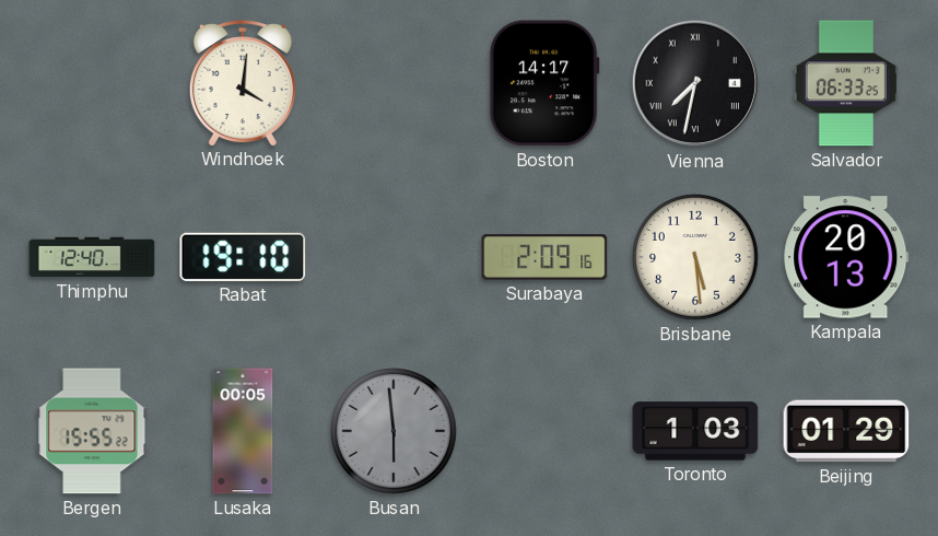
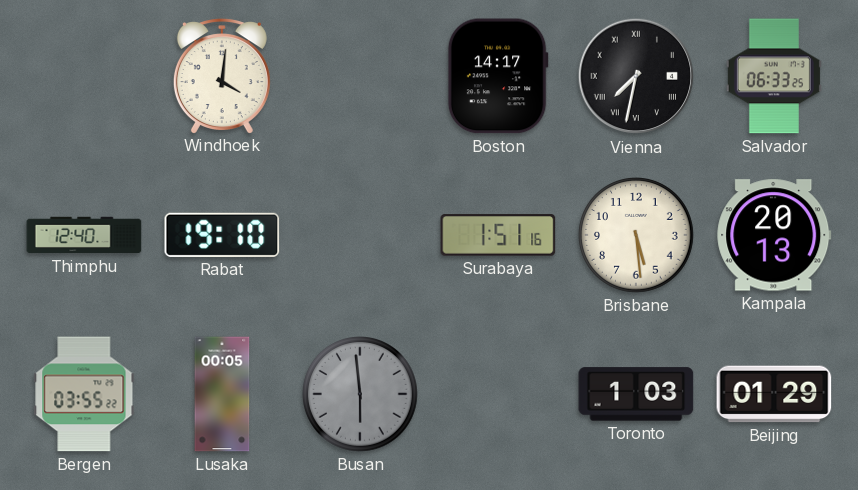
Surabaya: 2:09 -> 1:51 (498, 235)
Bergen: 15:55 -> 03:55 (84, 394)
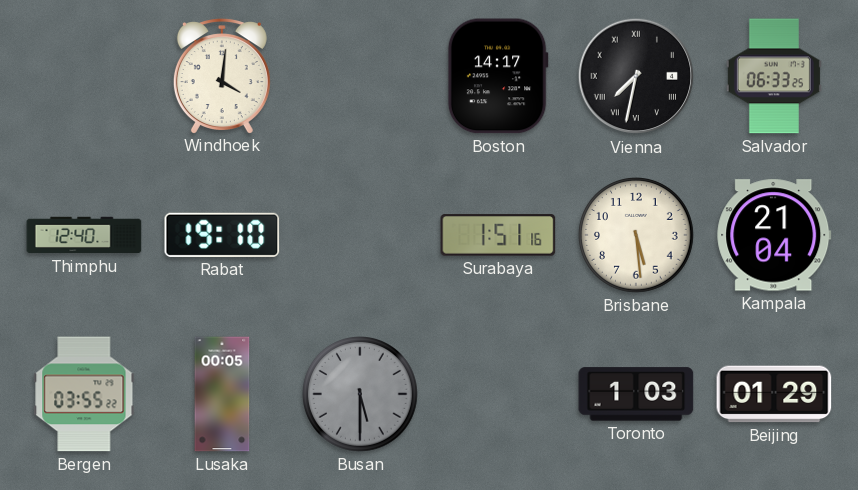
Kampala: 20:13 -> 21:04 (774, 235)
Busan: 5:59 -> 5:30 (361, 395)
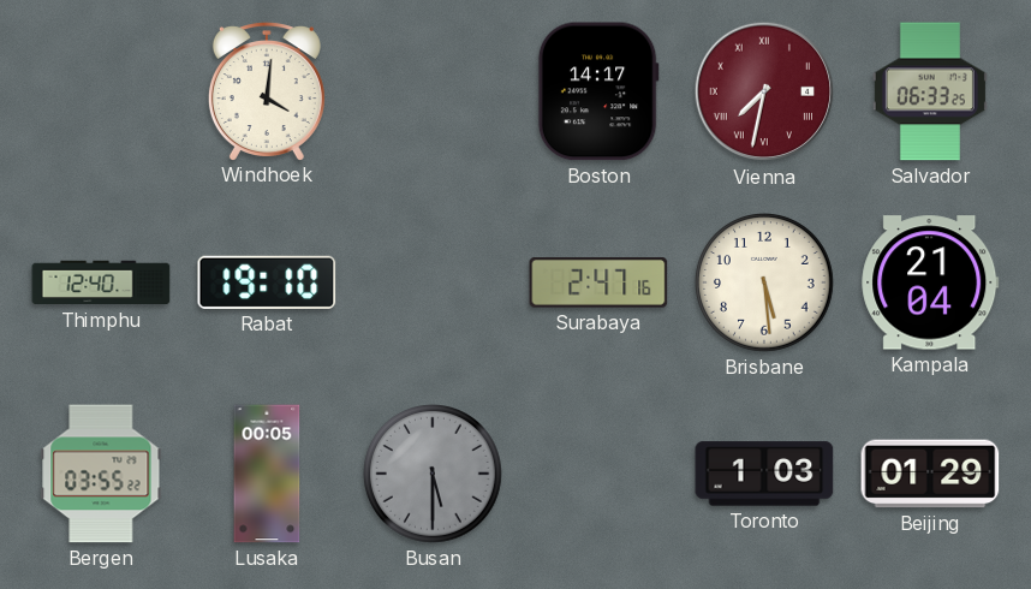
Vienna dial: black -> burgundy (764, 91)
Surabaya: 1:51 -> 2:47 (598, 282)
